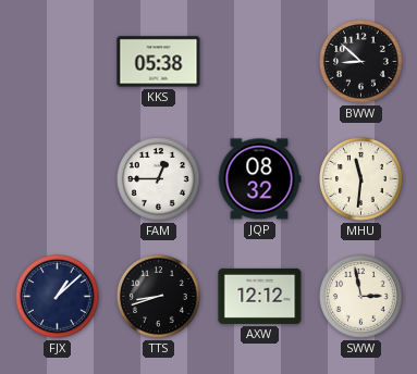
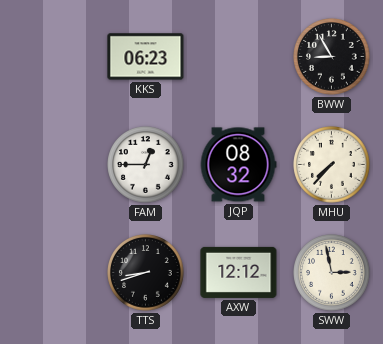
KKS: 05:38 -> 06:23 (146, 57)
BWW: 8:52 -> 8:55 (332, 57)
MHU: 11:31 -> 7:37 (332, 165)
FJX: 1:08 -> none (58, 297)
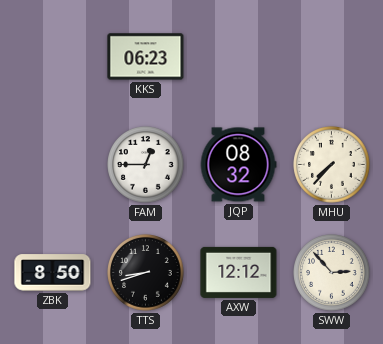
BWW: 8:55 -> none (332, 57)
ZBK: none -> 8:50 (53, 273)
SWW: 2:58 -> 2:53 (332, 273)
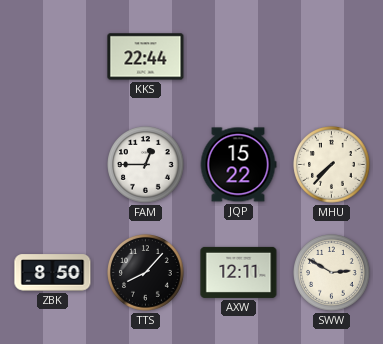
KKS: 06:23 -> 22:44 (146, 57)
JQP: 08:32 -> 15:22 (238, 165)
TTS: 8:42 -> 8:07 (146, 273)
AXW: 12:12 -> 12:11 (239, 272)
SWW: 2:53 -> 2:50 (332, 273)
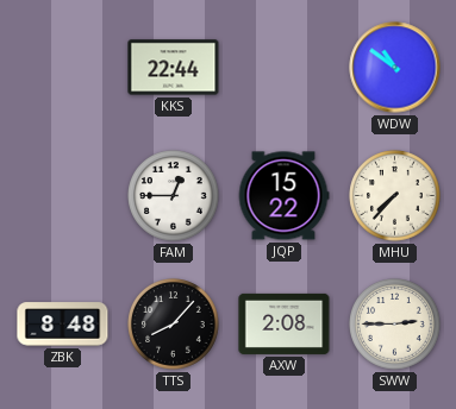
WDW: none -> 10:51 (395, 68)
ZBK: 8:50 -> 8:48 (63, 325)
AXW: 12:11 -> 2:08 (285, 323)
SWW: 2:50 -> 2:45 (395, 325)
